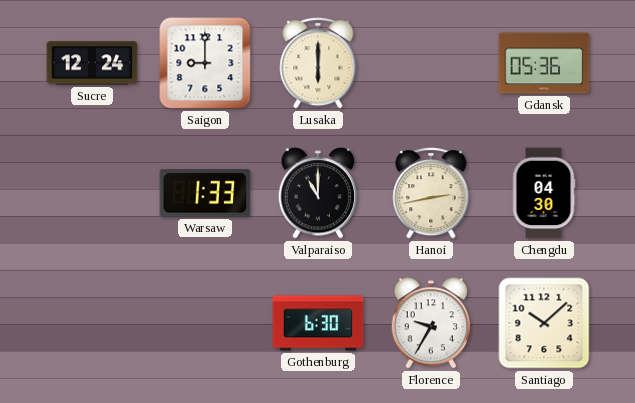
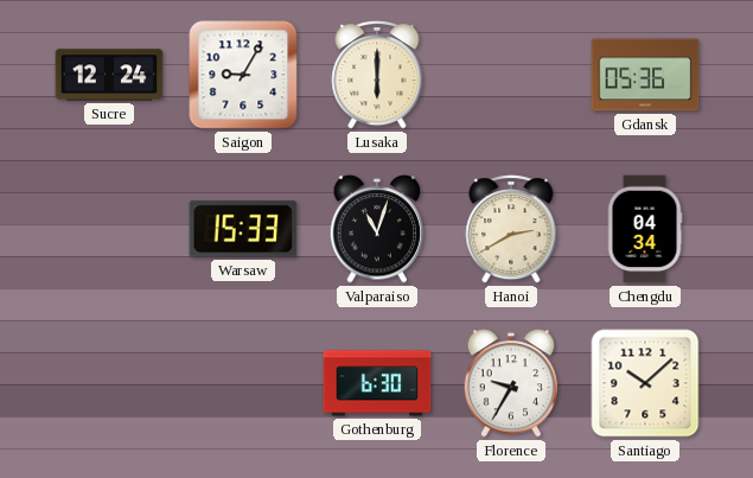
Saigon: 9:00 -> 9:05 (243, 75)
Warsaw: 1:33 -> 15:33 (243, 229)
Valparaiso: 11:00 -> 11:03 (377, 229)
Hanoi: 2:43 -> 2:40 (511, 229)
Chengdu: 04:30 -> 04:34 (645, 229)
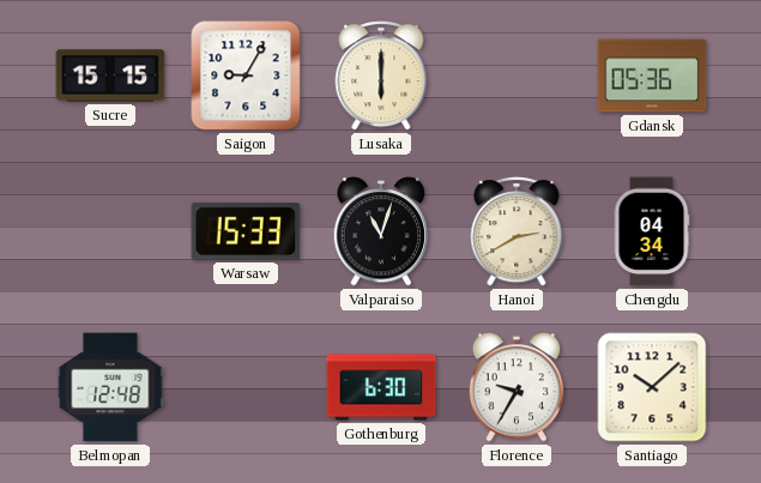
Sucre: 12:24 -> 15:15 (110, 76)
Belmopan: none -> 12:48 (110, 387)
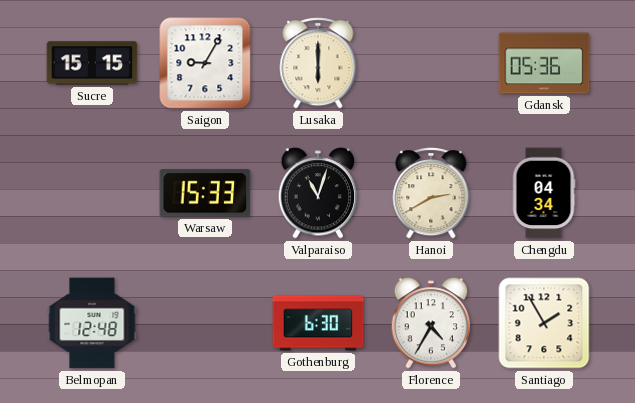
Florence: 9:35 -> 4:35 (431, 323)
Santiago: 10:08 -> 1:55 (544, 323)
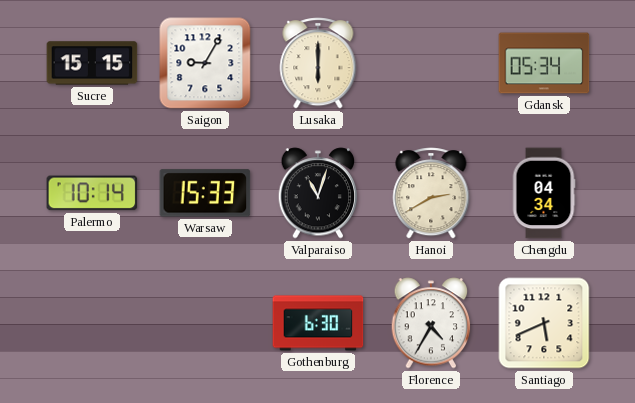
Gdansk: 05:36 -> 05:34 (544, 63)
Palermo: none -> 10:14 (92, 193)
Belmopan: 12:48 -> none (92, 323)
Santiago: 1:55 -> 5:41 (544, 323)
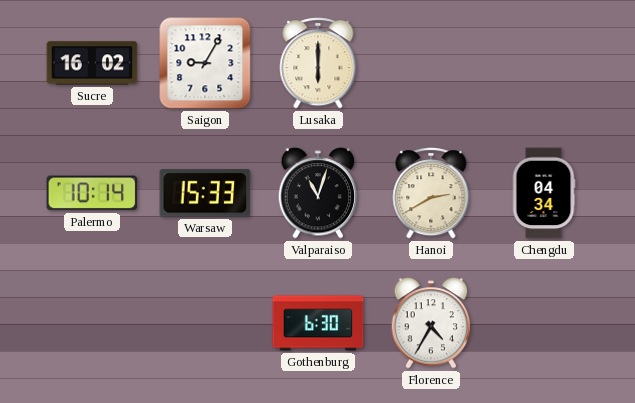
Sucre: 15:15 -> 16:02 (92, 63)
Gdansk: 05:34 -> none (544, 63)
Santiago: 5:41 -> none (544, 323)
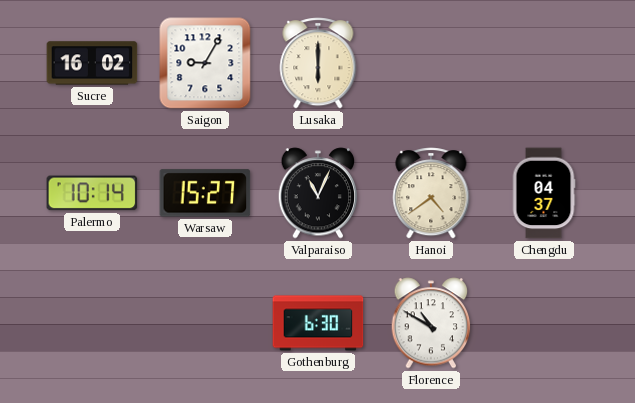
Warsaw: 15:33 -> 15:27 (205, 193)
Valparaiso: 11:03 -> 11:04 (318, 193)
Hanoi: 2:40 -> 4:39 (431, 193)
Chengdu: 04:34 -> 04:37 (544, 193)
Florence: 4:35 -> 10:50 (431, 323)
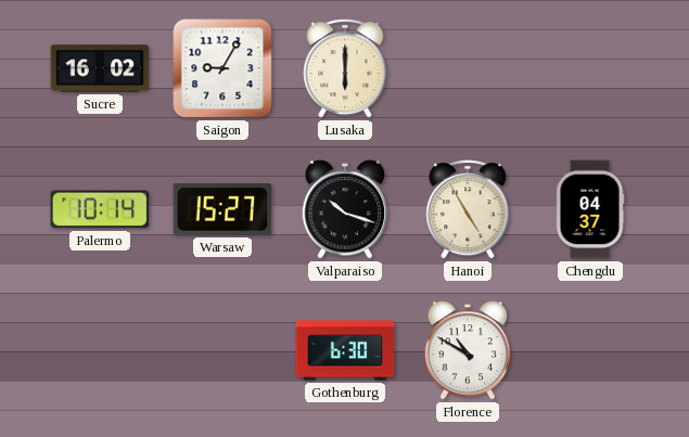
Valparaiso: 11:04 -> 10:18 (345, 209)
Hanoi: 4:39 -> 4:55 (468, 209)
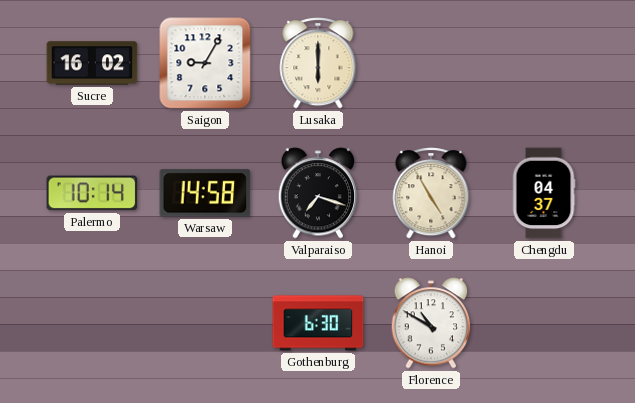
Warsaw: 15:27 -> 14:58 (205, 193)
Valparaiso: 10:18 -> 7:18 (318, 193)
